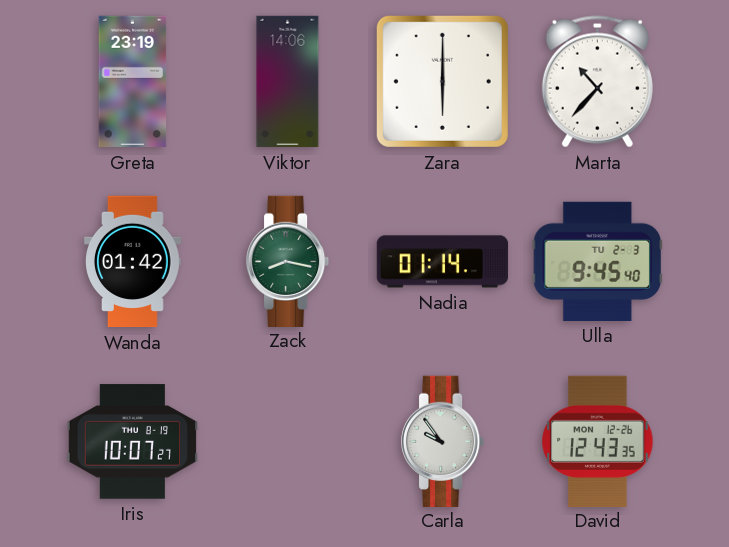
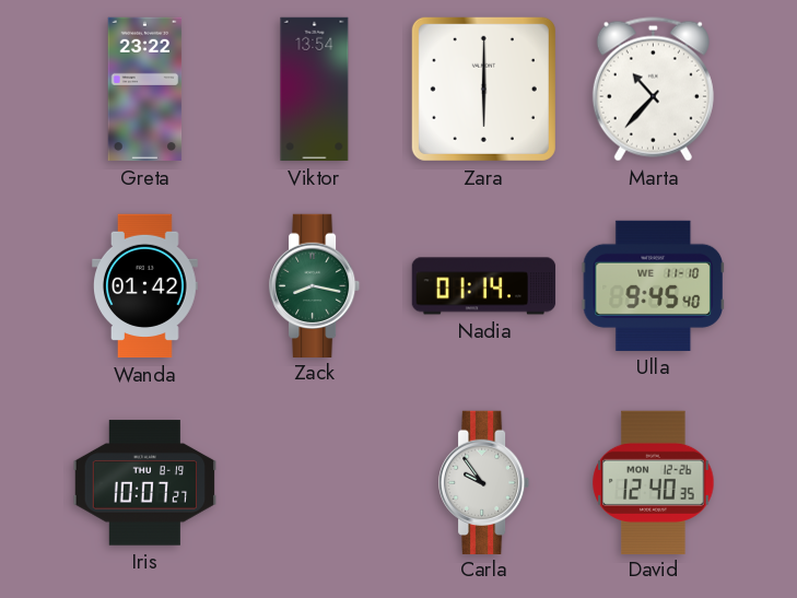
Greta: 23:19 -> 23:22 (145, 90)
Viktor: 14:06 -> 13:54 (315, 90)
Ulla date: TU 2-3 -> WE 11-10 (653, 285)
David: 12:43 -> 12:40 (654, 482)
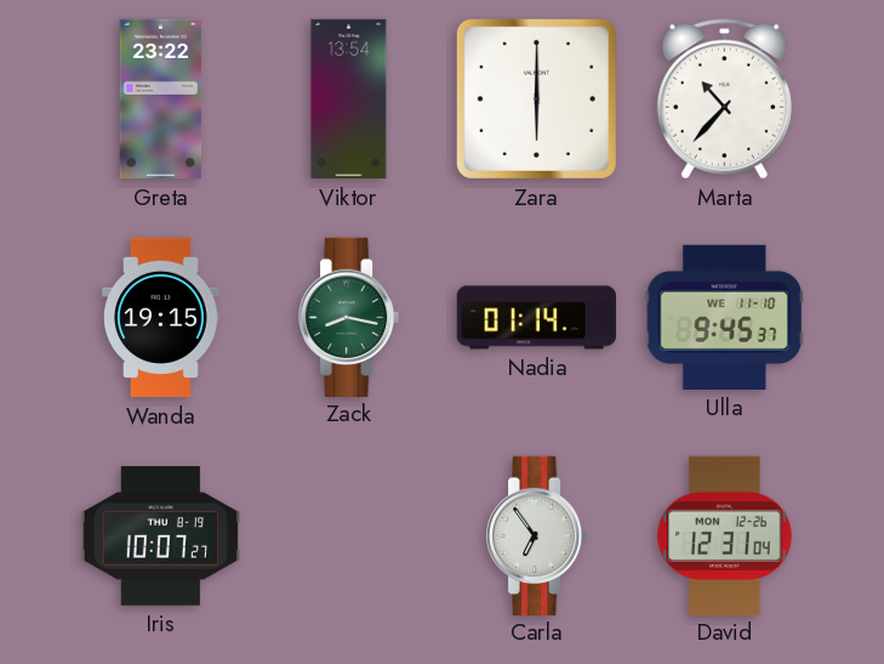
Wanda: 01:42 -> 19:15 (161, 318)
Ulla: 9:45:40 -> 9:45:37 (724, 317)
Carla: 9:54 -> 6:54 (538, 535)
David: 12:40 -> 12:31 (725, 535)
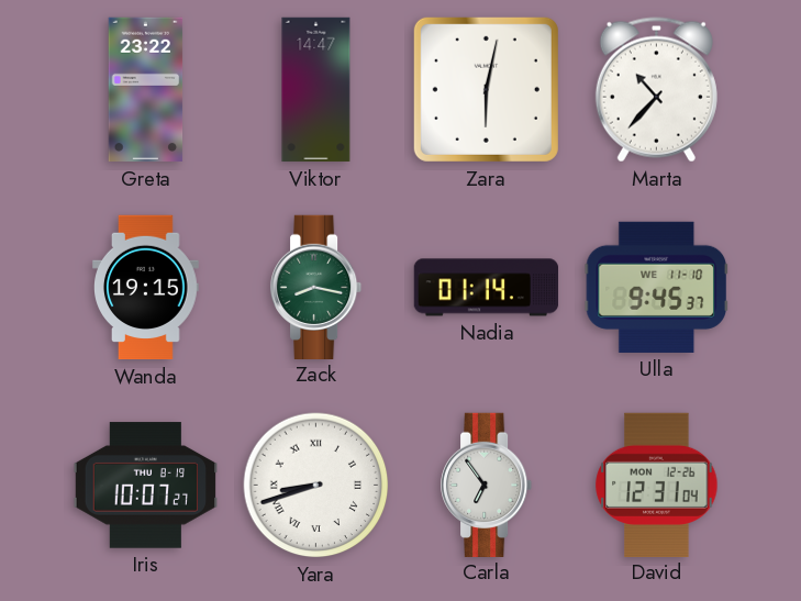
Viktor: 13:54 -> 14:47 (316, 90)
Zara: 6:00 -> 6:02 (486, 89)
Yara: none -> 8:42 (316, 486)
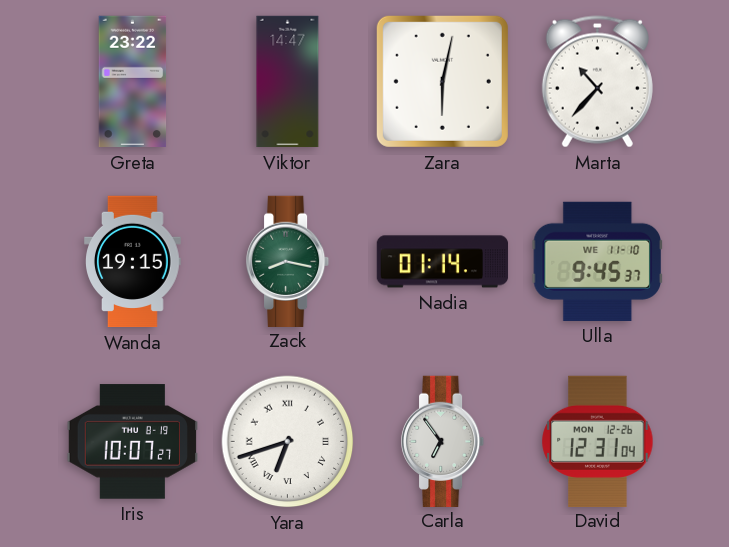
Yara: 8:42 -> 6:42 (288, 442)
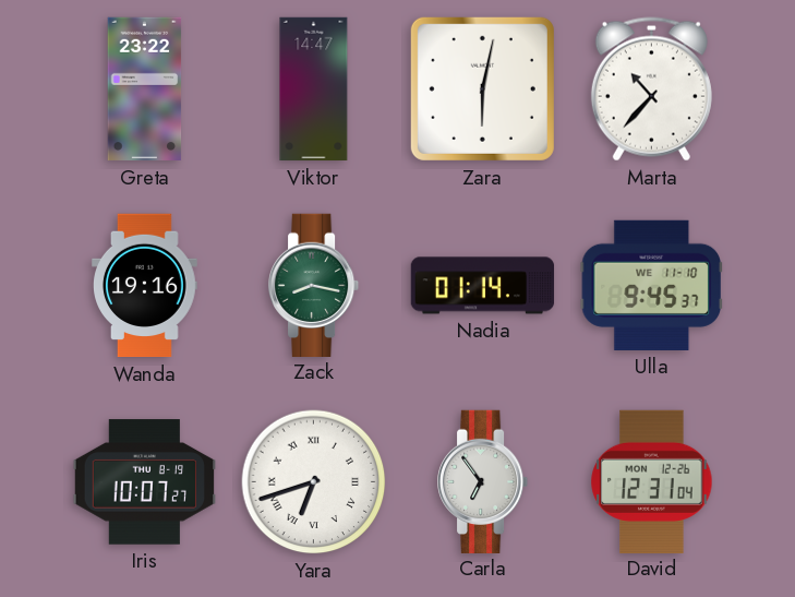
Wanda: 19:15 -> 19:16 (145, 286)
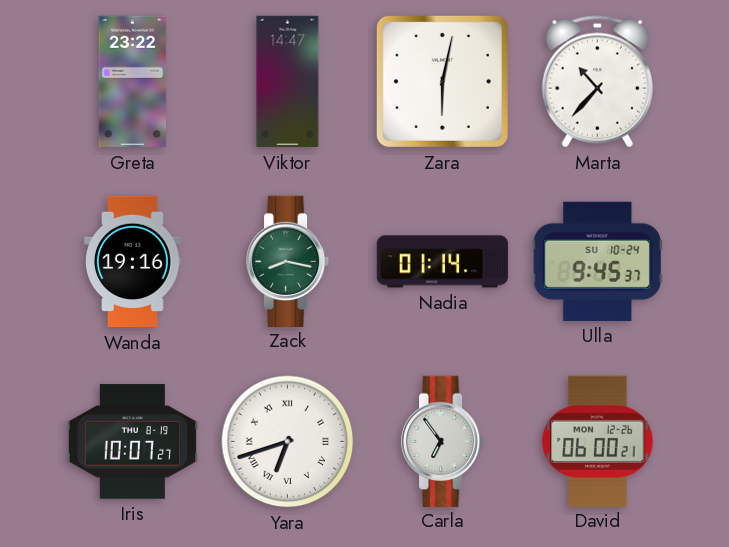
Ulla date: WE 11-10 -> SU 10-24 (597, 261)
David: 12:31 -> 06:00 (598, 441)
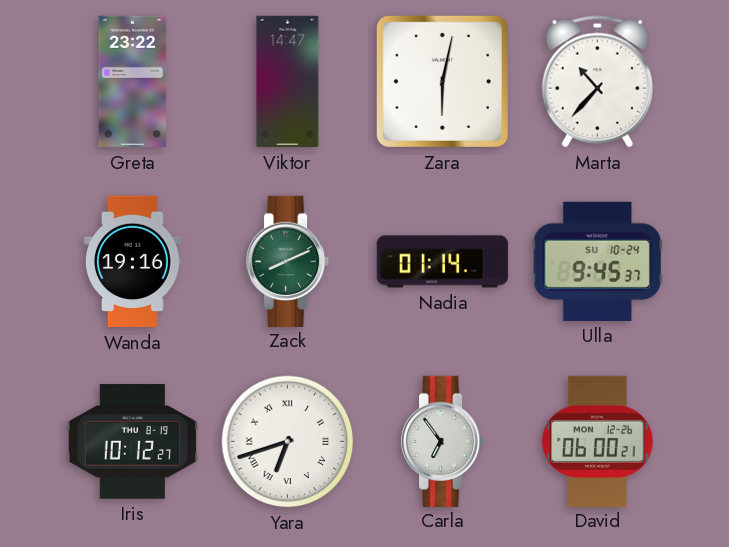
Zack: 8:17 -> 8:11 (289, 261)
Iris: 10:07 -> 10:12 (132, 442)
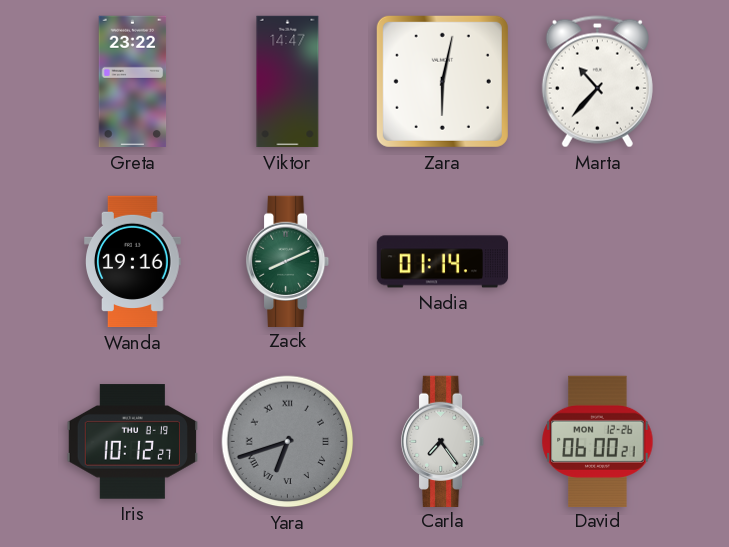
Ulla: 9:45 -> none (597, 261)
Yara dial: white -> grey (288, 442)
Carla: 6:54 -> 7:24 (444, 441)
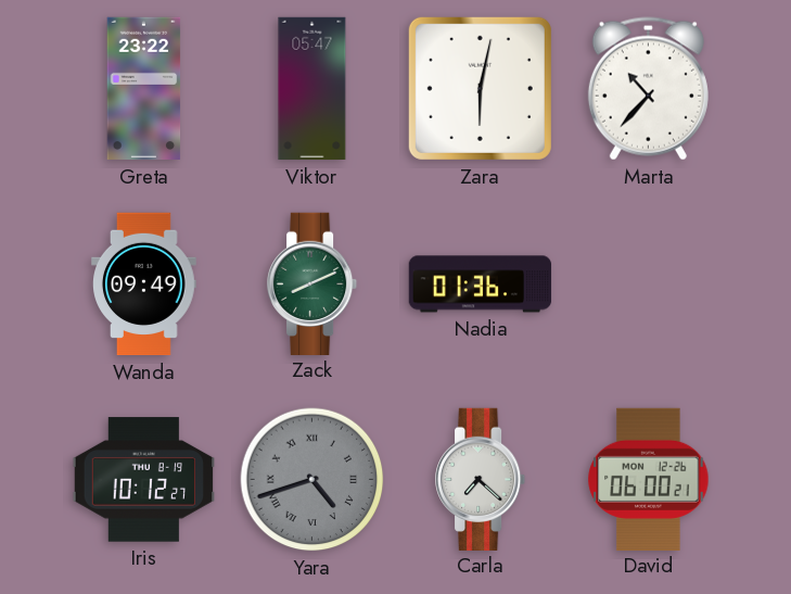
Viktor: 14:47 -> 05:47 (312, 89)
Wanda: 19:16 -> 09:49 (144, 285)
Nadia: 01:14 -> 01:36 (481, 285)
Yara: 6:42 -> 4:42 (312, 480)
Carla: 7:24 -> 7:22 (482, 479)
